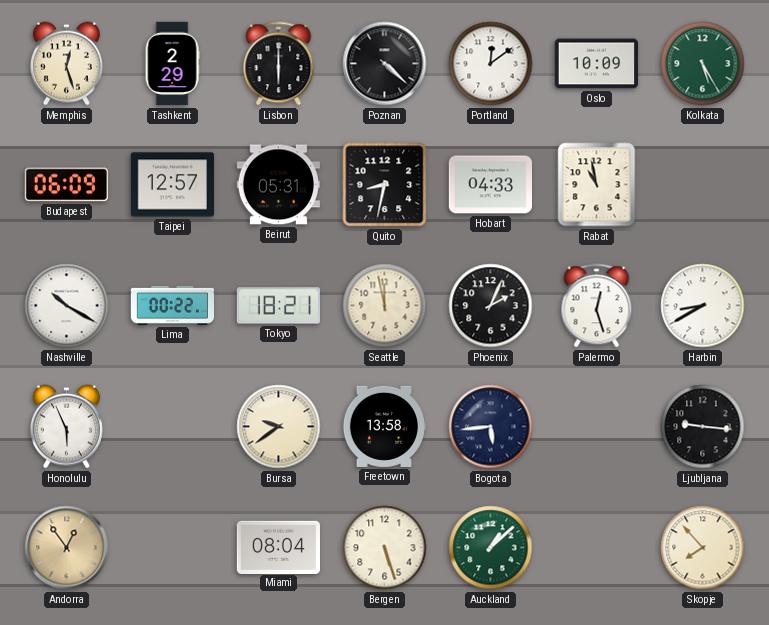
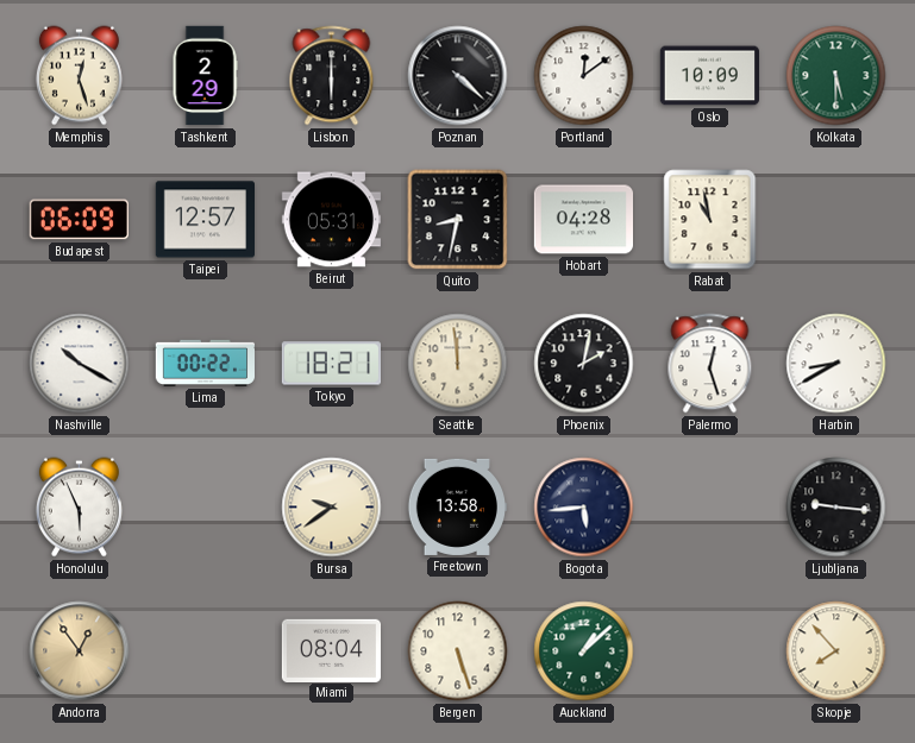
Kolkata: 5:25 -> 5:30 (836, 76)
Hobart: 04:33 -> 04:28 (583, 220)
Seattle: 11:58 -> 11:59 (458, 364)
Phoenix: 2:04 -> 2:02 (584, 364)
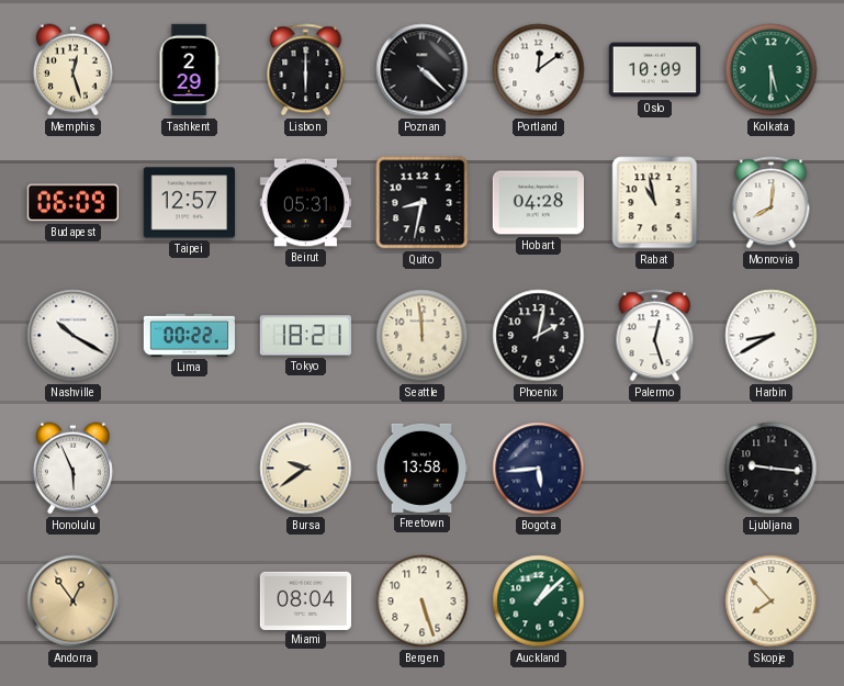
Monrovia: none -> 8:01 (772, 203)
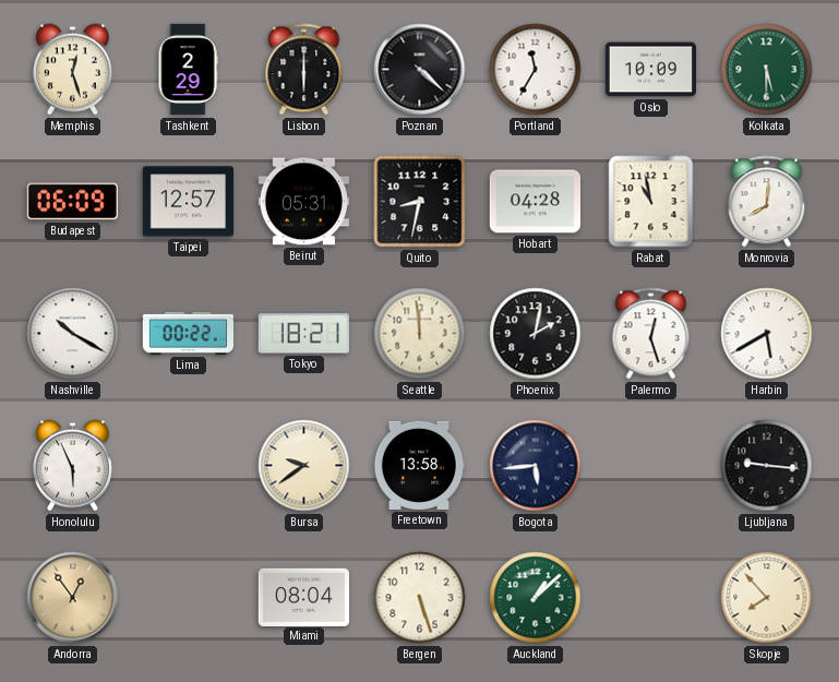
Portland: 12:09 -> 11:35 (536, 70)
Harbin: 8:40 -> 5:40 (767, 334)
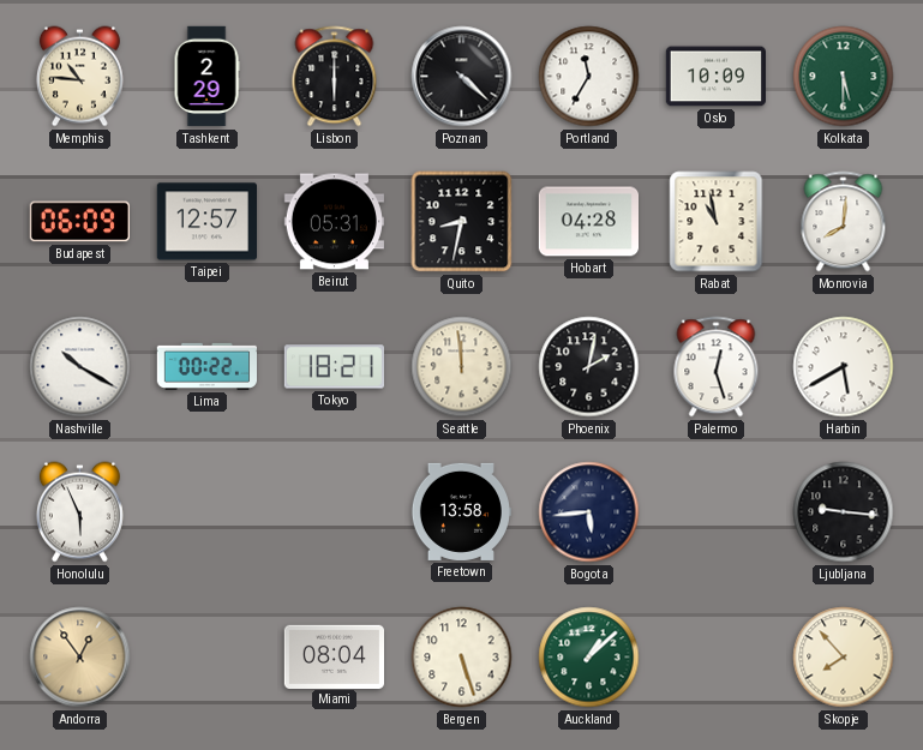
Memphis: 12:27 -> 10:46 (79, 77)
Bursa: 9:39 -> none (304, 466)
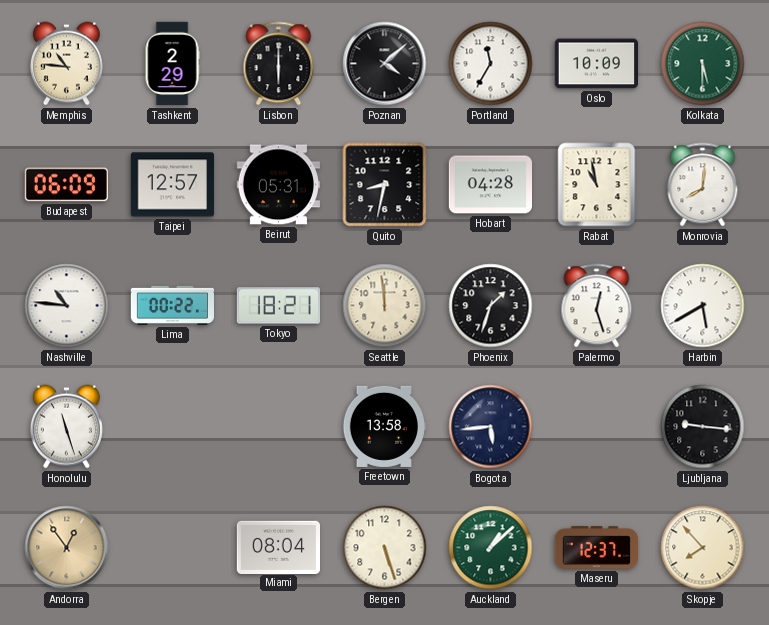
Poznan: 4:22 -> 4:08 (385, 64)
Nashville: 10:20 -> 10:46 (67, 306)
Phoenix: 2:02 -> 1:33 (491, 306)
Honolulu: 5:56 -> 11:27 (66, 427)
Maseru: none -> 12:37 (596, 548)
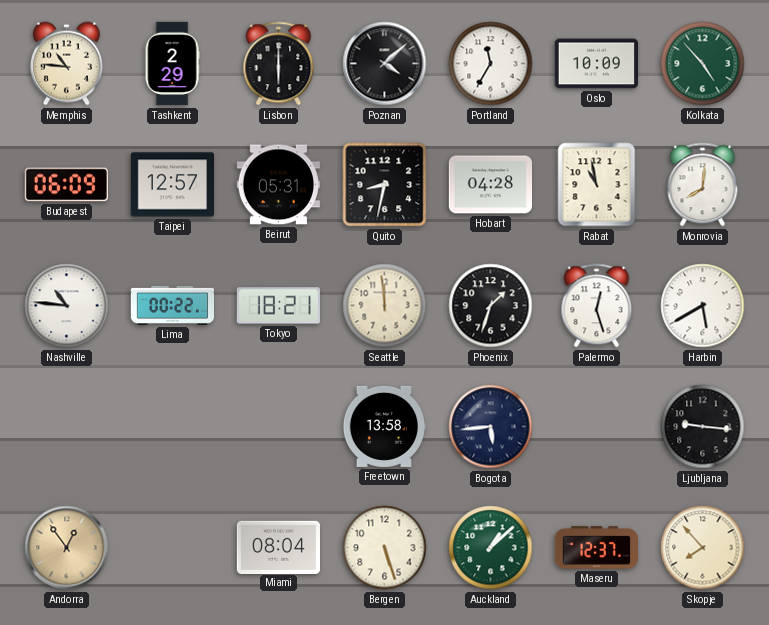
Kolkata: 5:30 -> 4:53 (703, 64)
Honolulu: 11:27 -> none (66, 427)
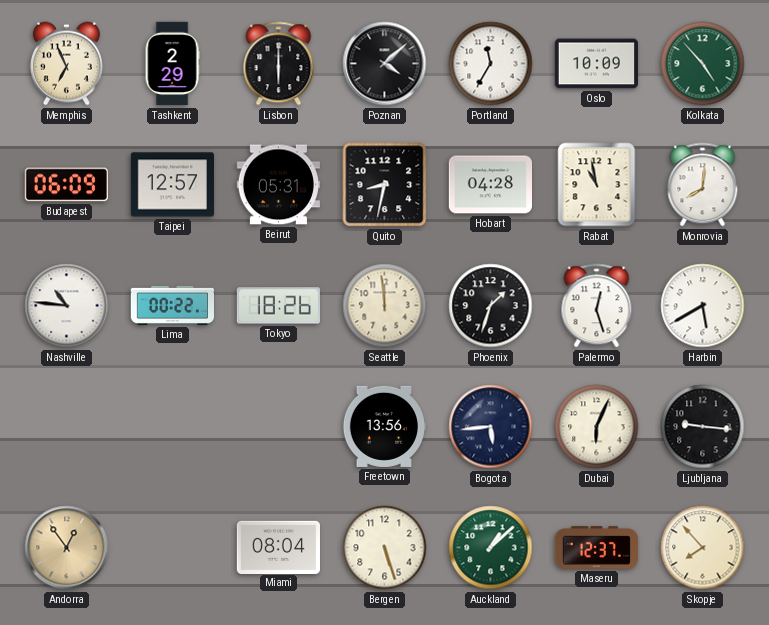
Memphis: 10:46 -> 6:56 (66, 64)
Tokyo: 18:21 -> 18:26 (278, 306)
Freetown: 13:58 -> 13:56 (383, 426)
Dubai: none -> 6:04 (597, 427)
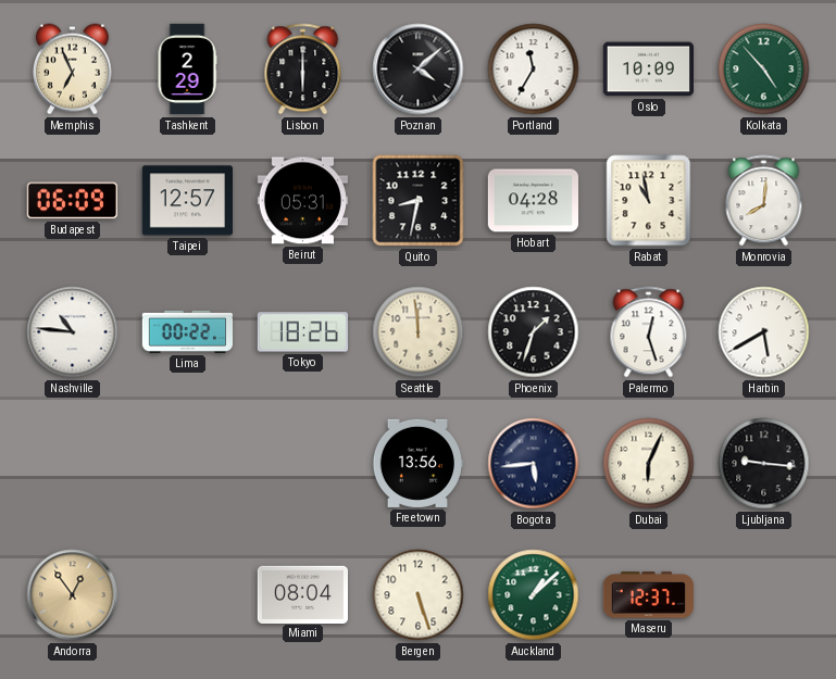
Skopje: 7:53 -> none (703, 548)
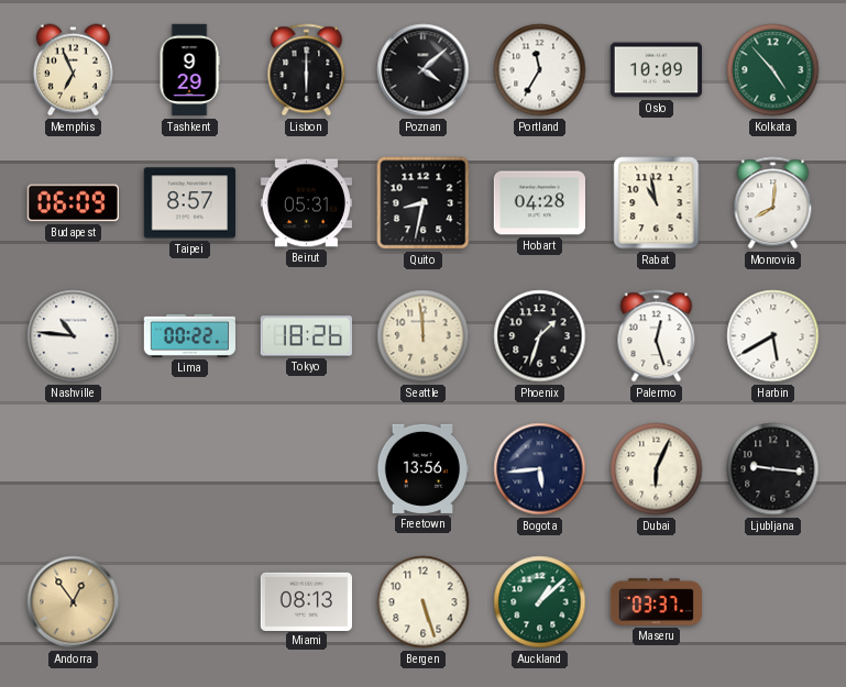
Tashkent: 2:29 -> 9:29 (189, 70)
Taipei: 12:57 -> 8:57 (189, 203)
Miami: 08:04 -> 08:13 (306, 601)
Maseru: 12:37 -> 03:37 (656, 602)
